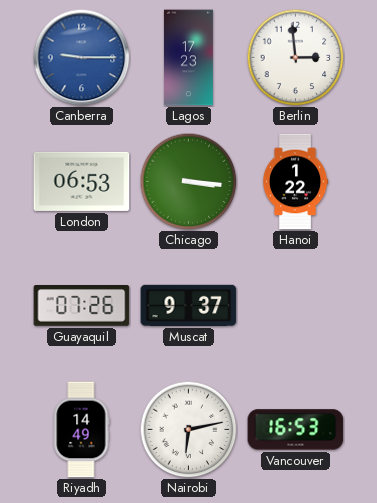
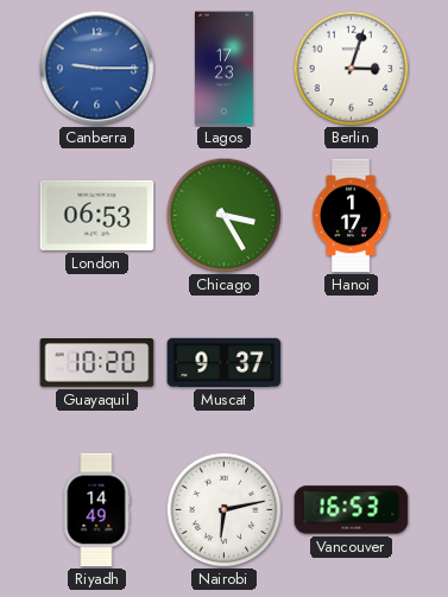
Berlin: 2:59 -> 3:03 (351, 68)
Chicago: 3:16 -> 3:25 (223, 215)
Hanoi: 1:22 -> 1:17 (351, 216)
Guayaquil: 07:26 -> 10:20 (97, 363)
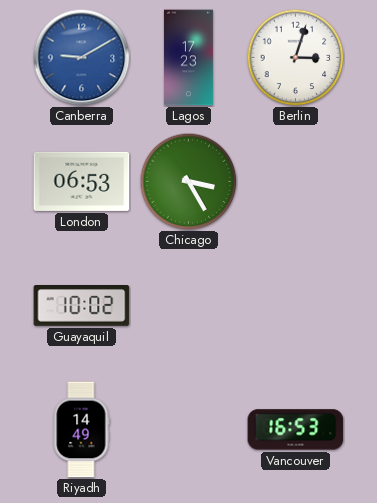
Canberra: 9:15 -> 9:10 (82, 58)
Hanoi: 1:17 -> none (351, 216)
Guayaquil: 10:20 -> 10:02 (82, 306)
Muscat: 9:37 -> none (225, 362)
Nairobi: 6:13 -> none (223, 509)
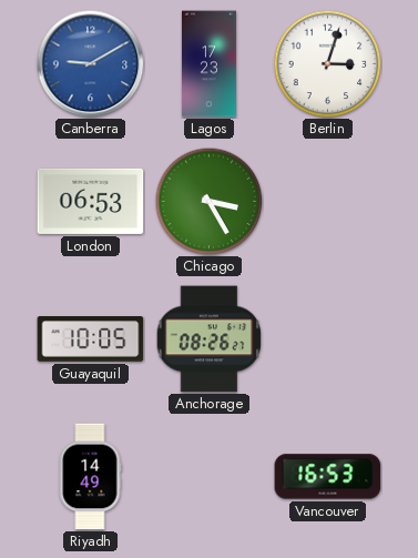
Guayaquil: 10:02 -> 10:05 (91, 339)
Anchorage: none -> 08:26 (210, 339)
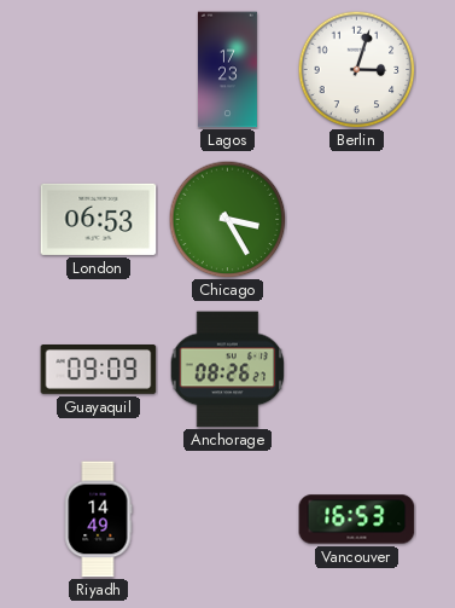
Canberra: 9:10 -> none (91, 64)
Guayaquil: 10:05 -> 09:09 (99, 370)
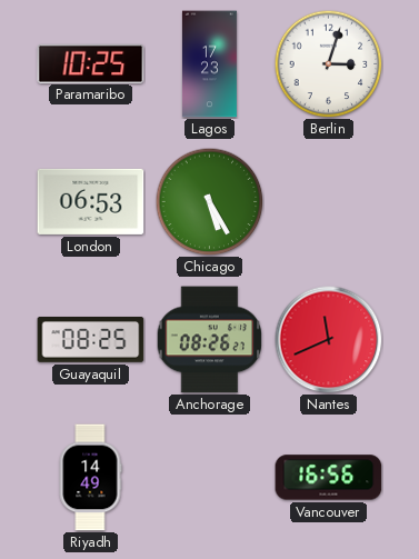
Paramaribo: none -> 10:25 (91, 63)
Chicago: 3:25 -> 5:25 (209, 201)
Guayaquil: 09:09 -> 08:25 (91, 340)
Nantes: none -> 11:41 (329, 340)
Vancouver: 16:53 -> 16:56 (329, 478)
